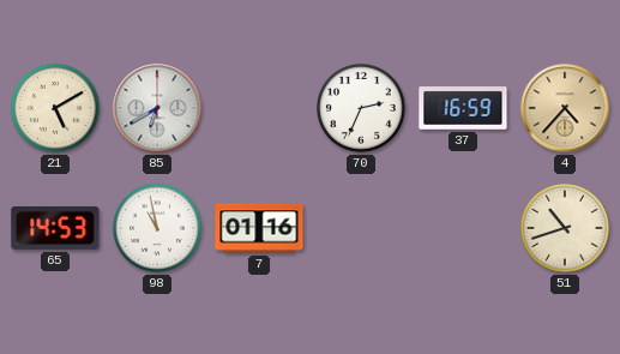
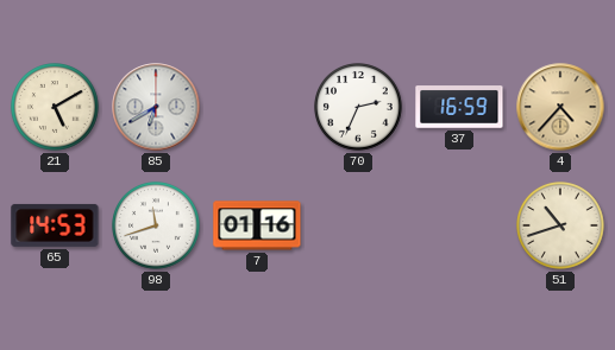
98: 10:58 -> 11:42 (157, 227)
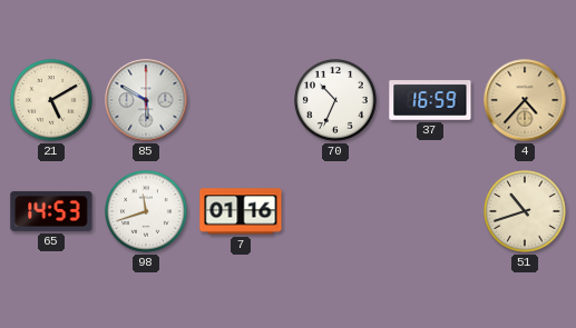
85: 6:40 -> 5:50 (146, 100)
70: 2:34 -> 10:34 (336, 101)
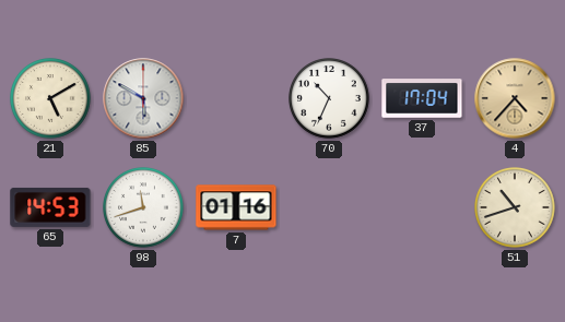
37: 16:59 -> 17:04 (422, 98)
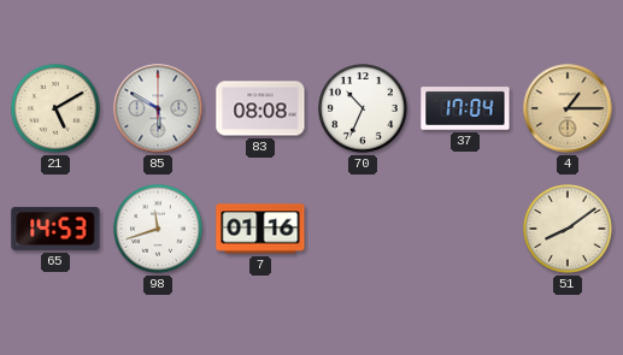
83: none -> 08:08 (260, 108)
4: 4:37 -> 1:15 (568, 108)
51: 10:42 -> 8:09 (569, 230)
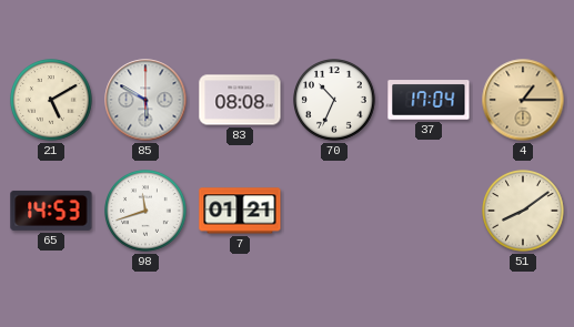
7: 01:16 -> 01:21 (240, 211)
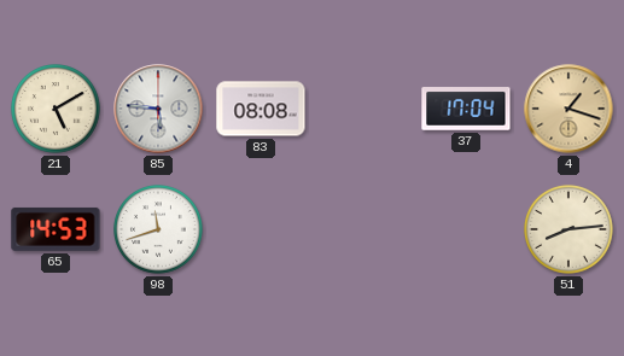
85: 5:50 -> 5:46 (158, 109)
70: 10:34 -> none (335, 101)
4: 1:15 -> 1:18 (568, 109)
7: 01:21 -> none (240, 211)
51: 8:09 -> 8:14 (570, 230)
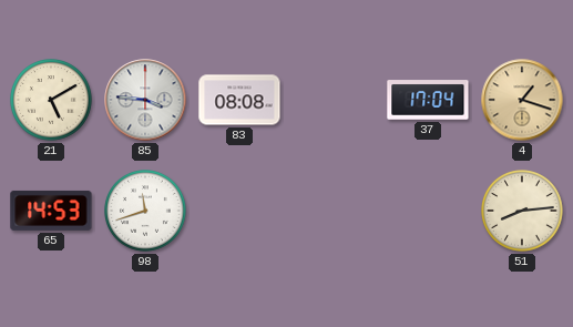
85: 5:46 -> 3:46 (145, 100)
